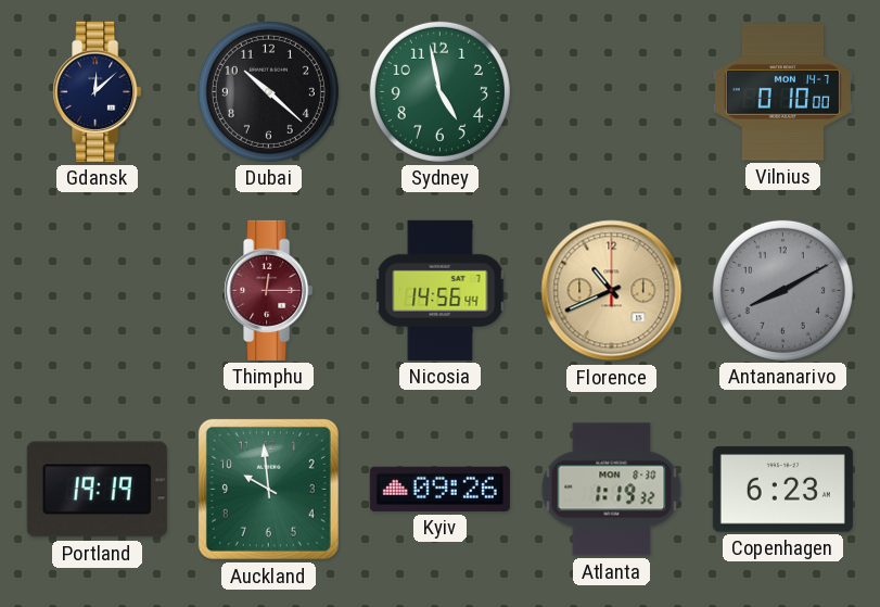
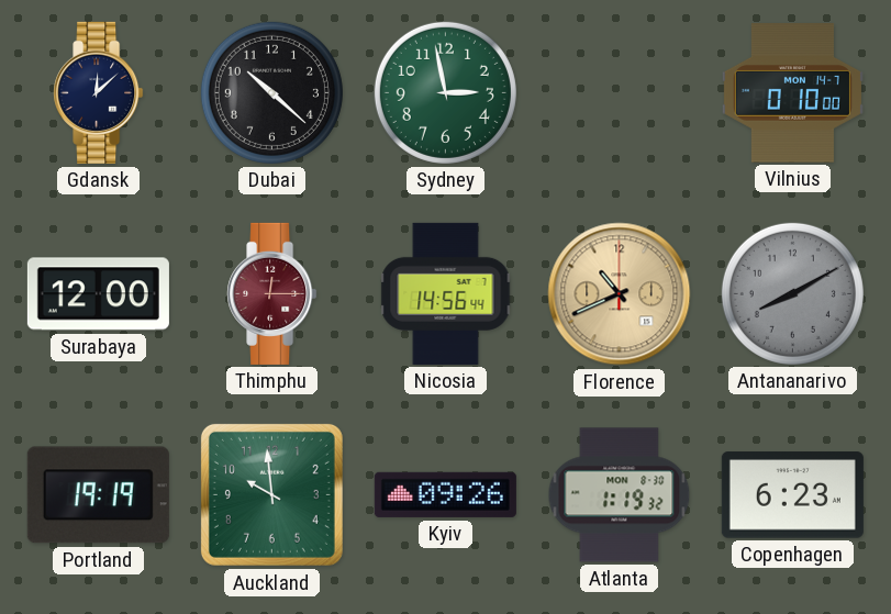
Sydney: 4:58 -> 2:58 (445, 92)
Surabaya: none -> 12:00 (98, 294)
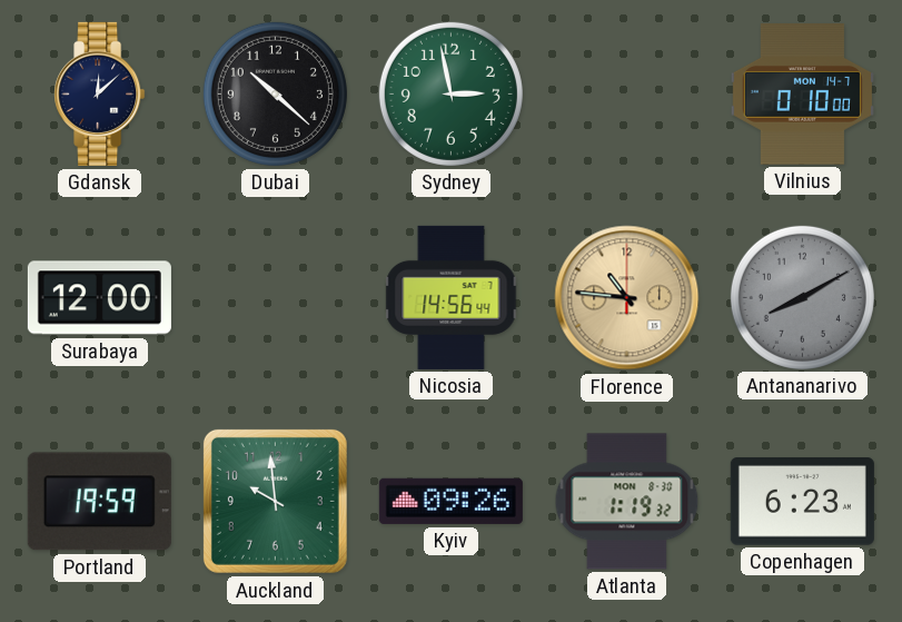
Thimphu: 12:15 -> none (272, 293)
Florence: 10:41 -> 10:46 (627, 298)
Portland: 19:19 -> 19:59 (99, 502)
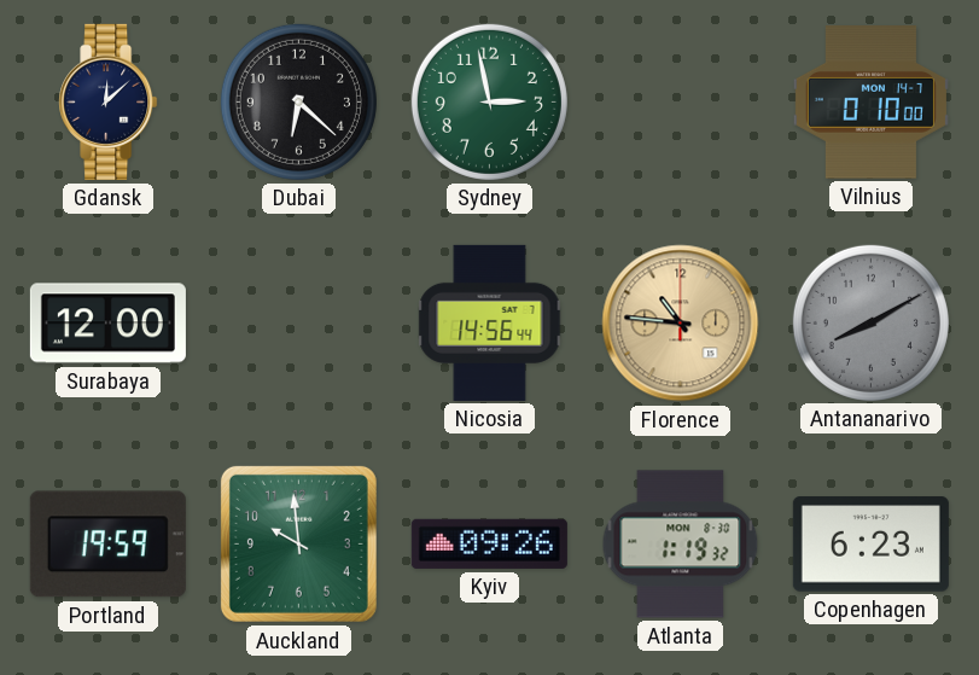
Dubai: 10:22 -> 6:22 (298, 101)
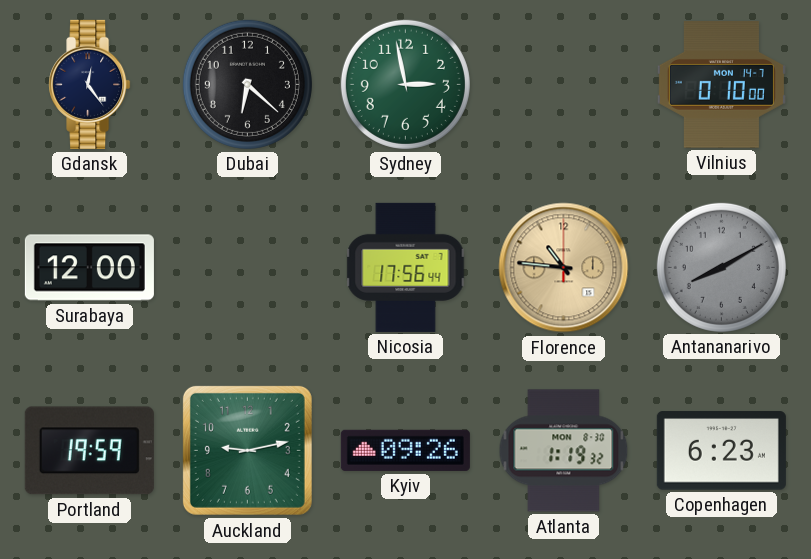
Gdansk: 12:08 -> 12:24 (90, 84)
Nicosia: 14:56 -> 17:56 (406, 267)
Auckland: 9:59 -> 9:13 (247, 450)
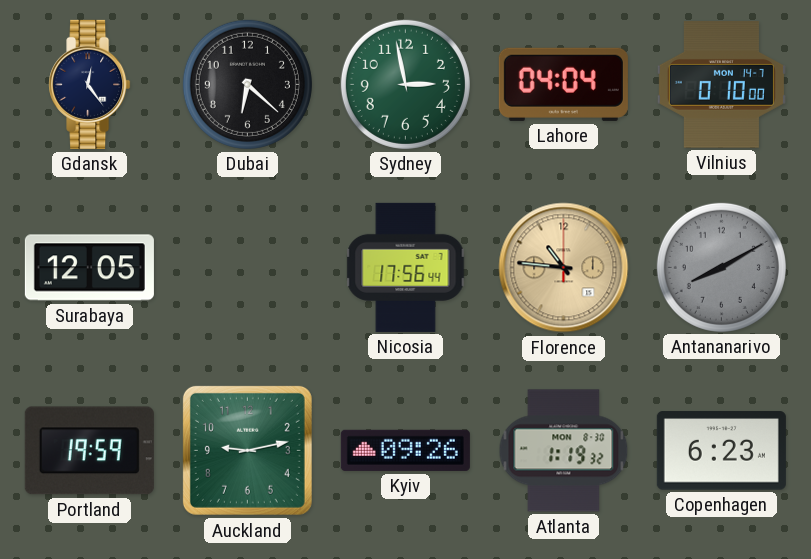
Lahore: none -> 04:04 (563, 84)
Surabaya: 12:00 -> 12:05 (89, 268)
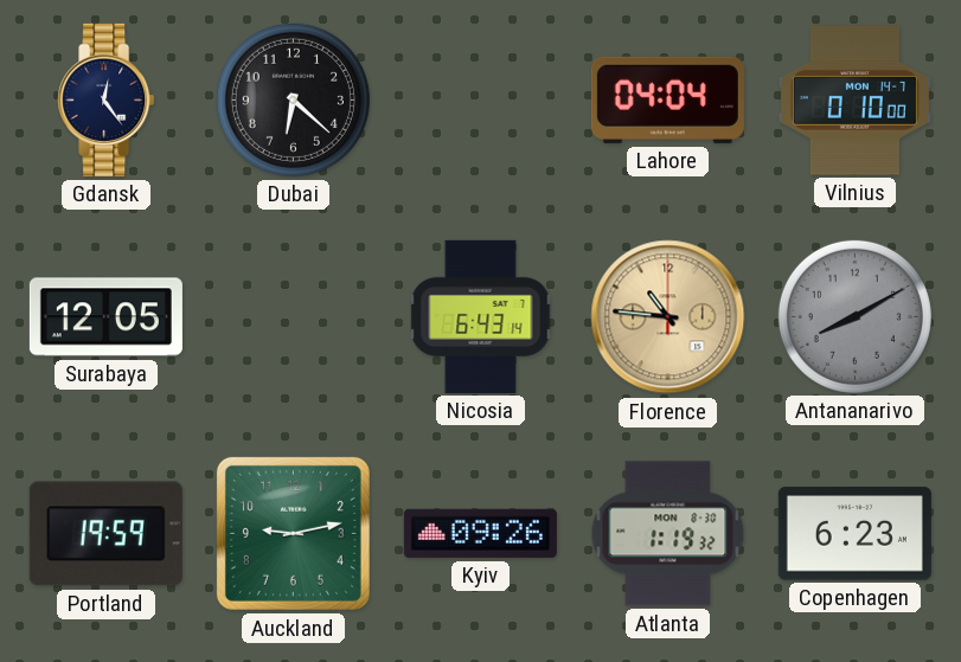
Sydney: 2:58 -> none (405, 84)
Nicosia: 17:56 -> 6:43 (481, 316)
